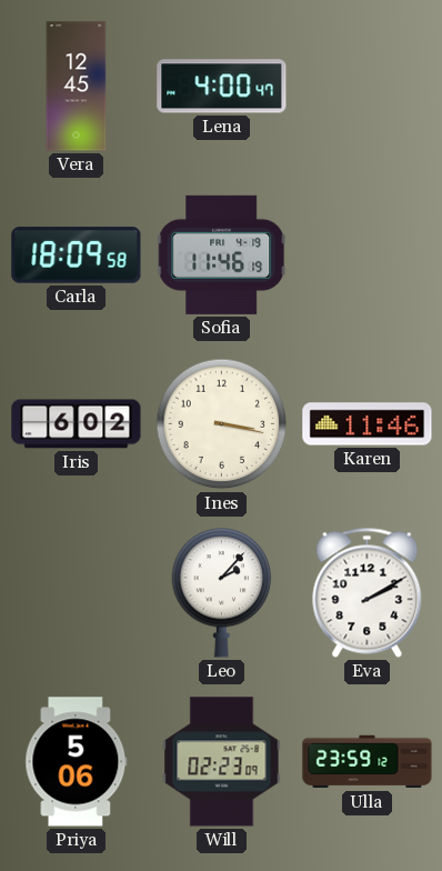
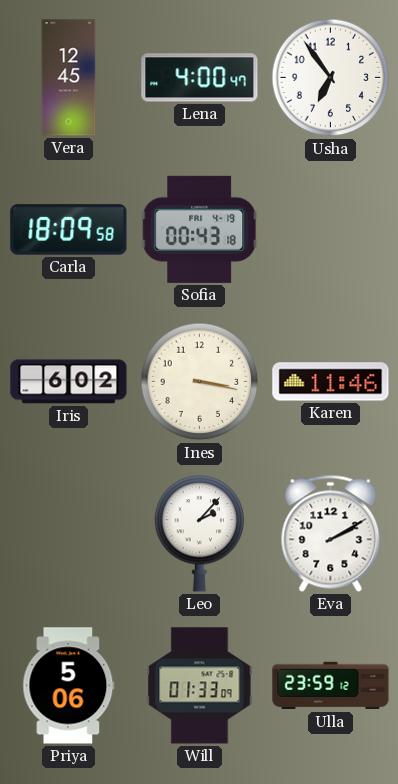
Usha: none -> 6:54 (331, 78)
Sofia: 11:46 -> 00:43 (200, 229)
Will: 02:23 -> 01:33 (200, 686)
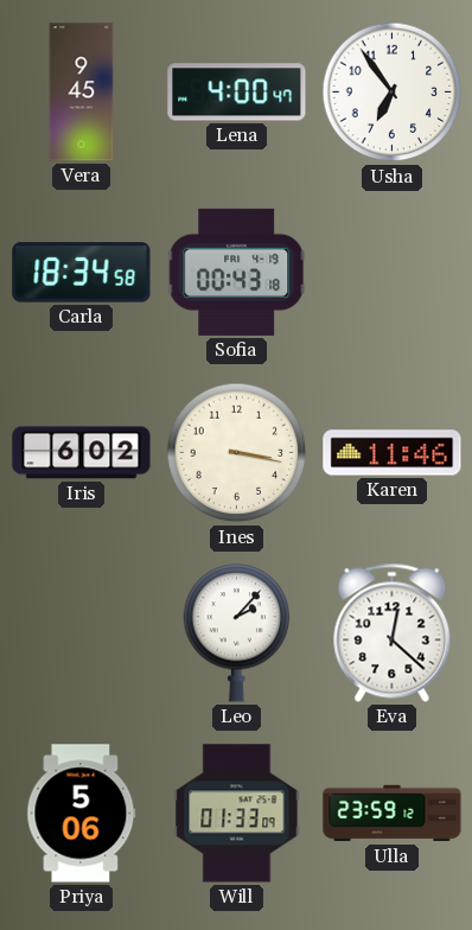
Vera: 12:45 -> 9:45 (82, 93)
Carla: 18:09 -> 18:34 (82, 273)
Eva: 2:10 -> 12:22 (393, 632)
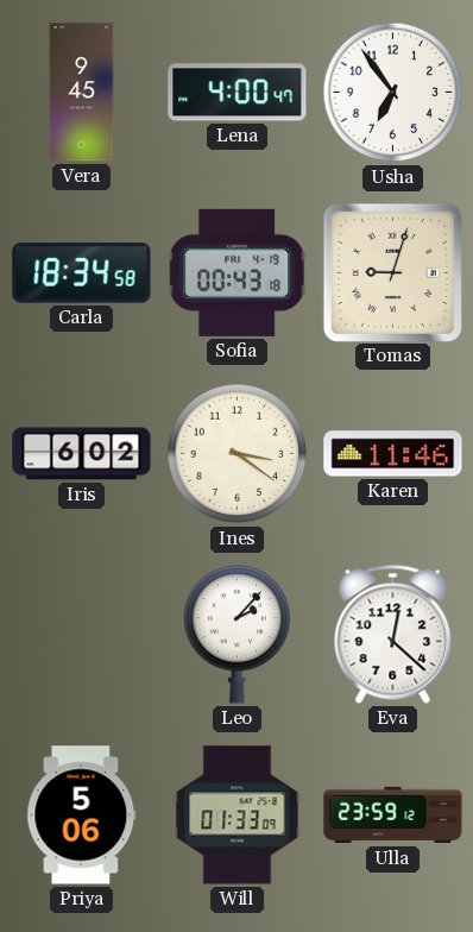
Tomas: none -> 9:03 (392, 272)
Ines: 3:17 -> 3:21 (238, 454)
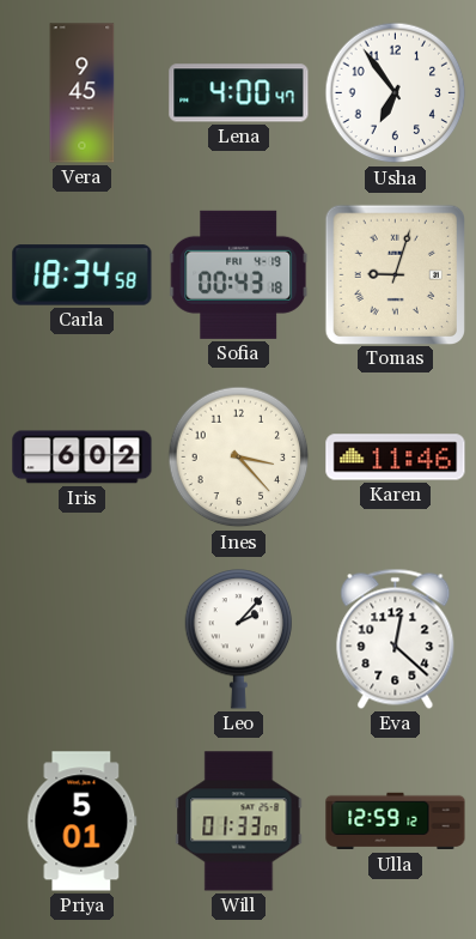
Ines: 3:21 -> 3:23 (239, 458)
Priya: 5:06 -> 5:01 (83, 822)
Ulla: 23:59 -> 12:59 (396, 822)
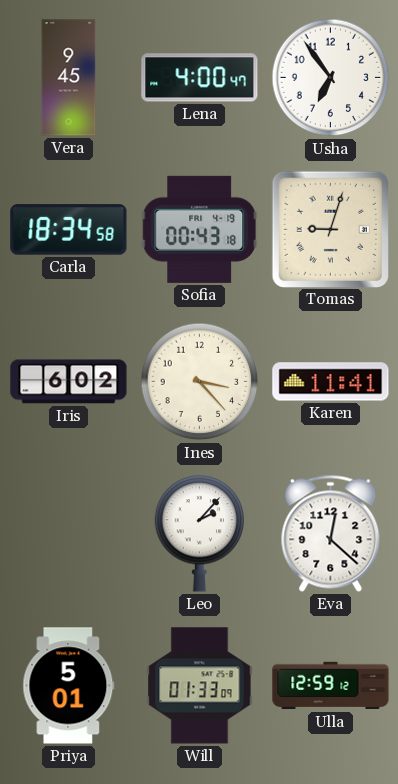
Karen: 11:46 -> 11:41 (331, 382)
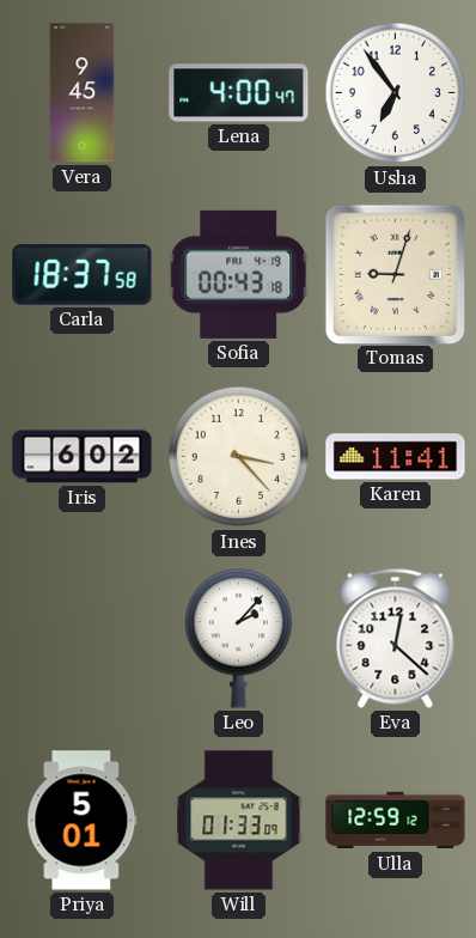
Carla: 18:34 -> 18:37 (83, 275)
